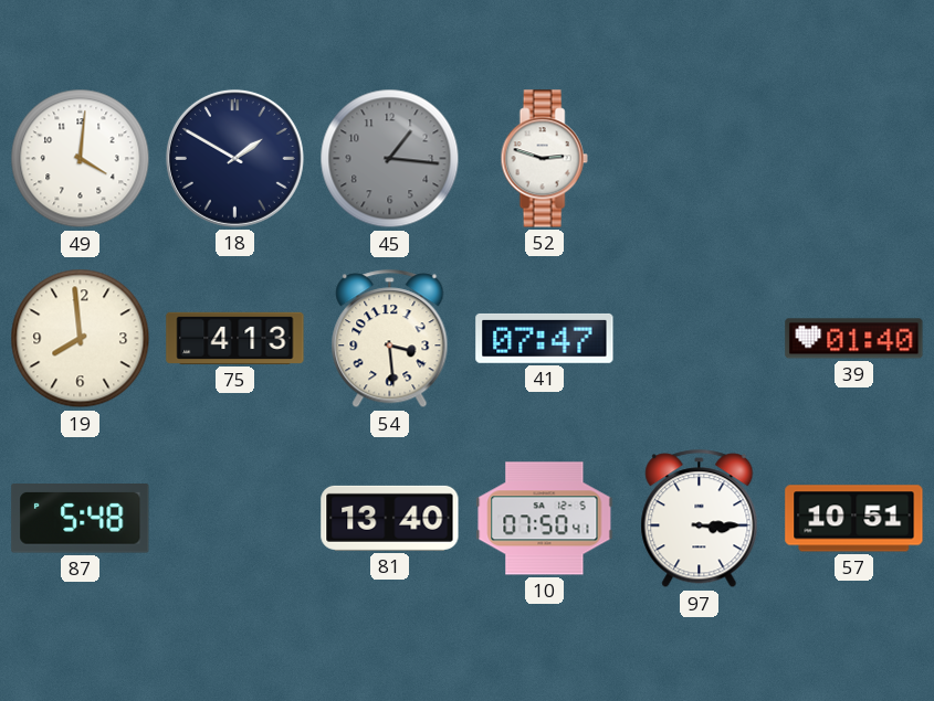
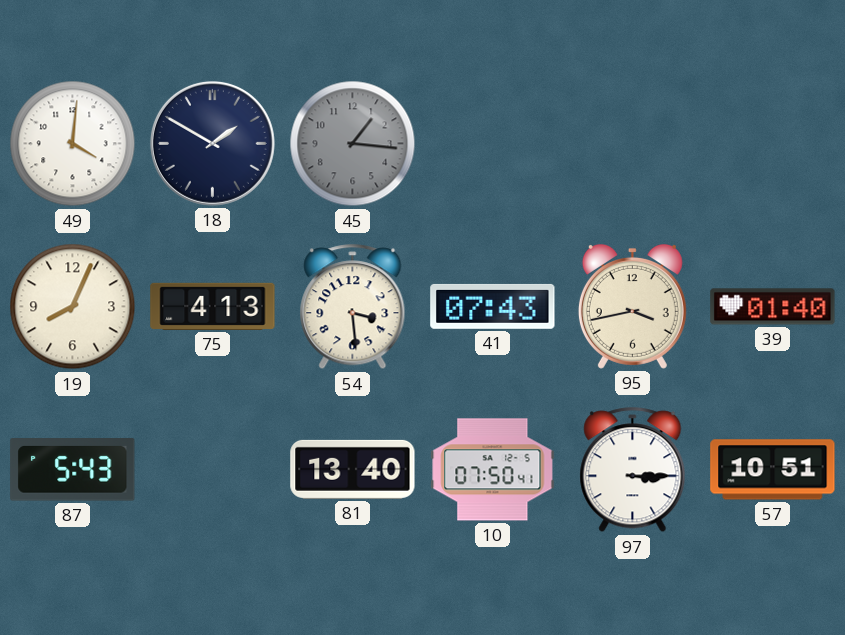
52: 2:48 -> none (544, 159)
19: 7:59 -> 8:04 (73, 307)
41: 07:47 -> 07:43 (493, 306)
95: none -> 3:43 (632, 307)
87: 5:48 -> 5:43 (73, 470)
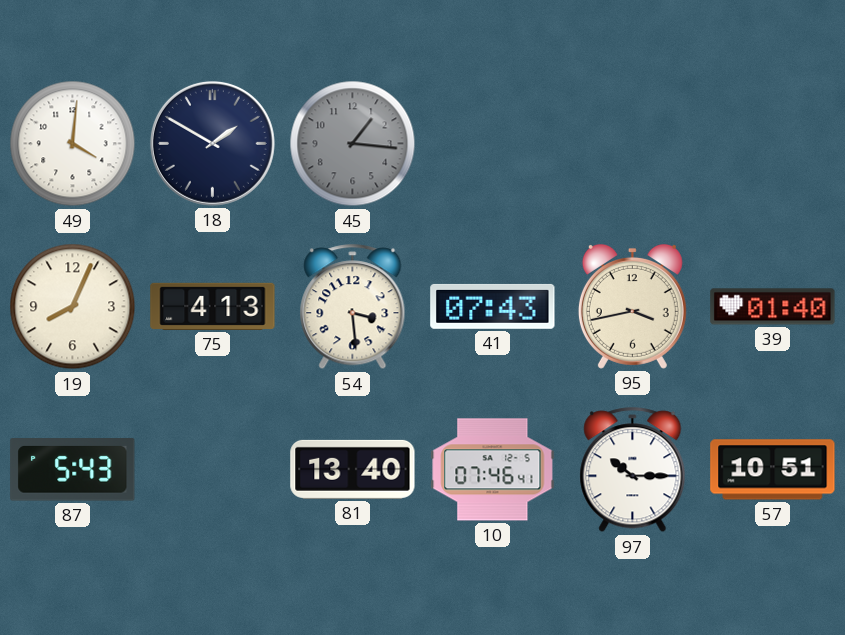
10: 07:50 -> 07:46 (493, 470)
97: 3:15 -> 10:15 (633, 470)
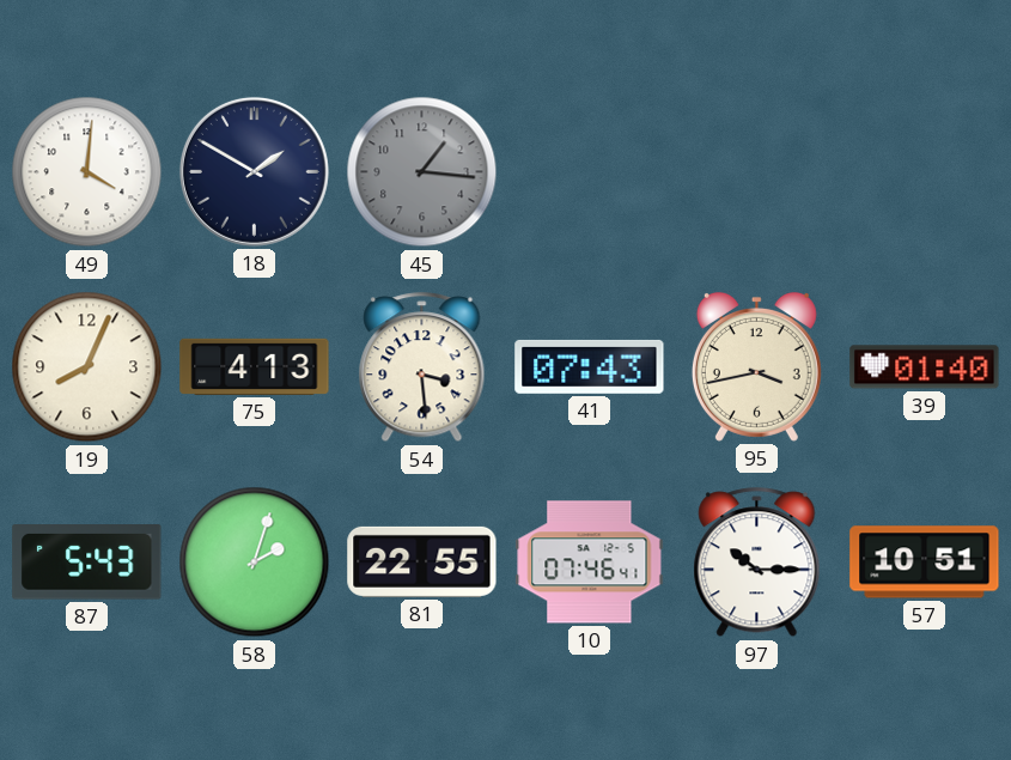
58: none -> 2:03 (255, 563)
81: 13:40 -> 22:55 (422, 561)
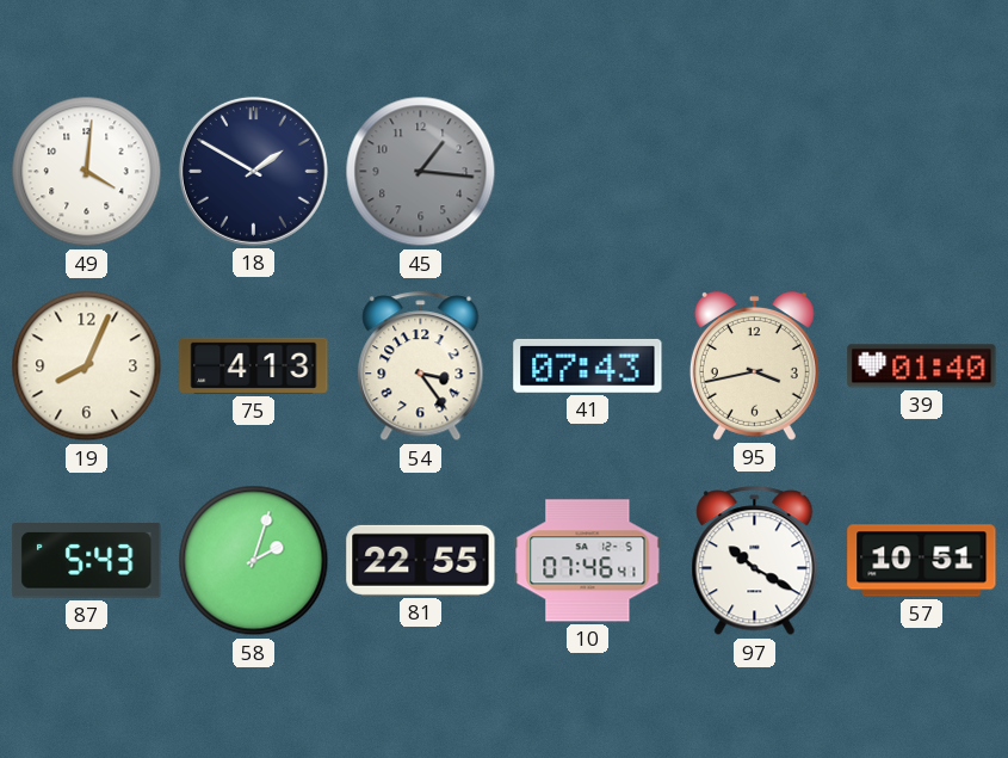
54: 3:29 -> 3:24 (421, 366)
97: 10:15 -> 10:20 (755, 561)
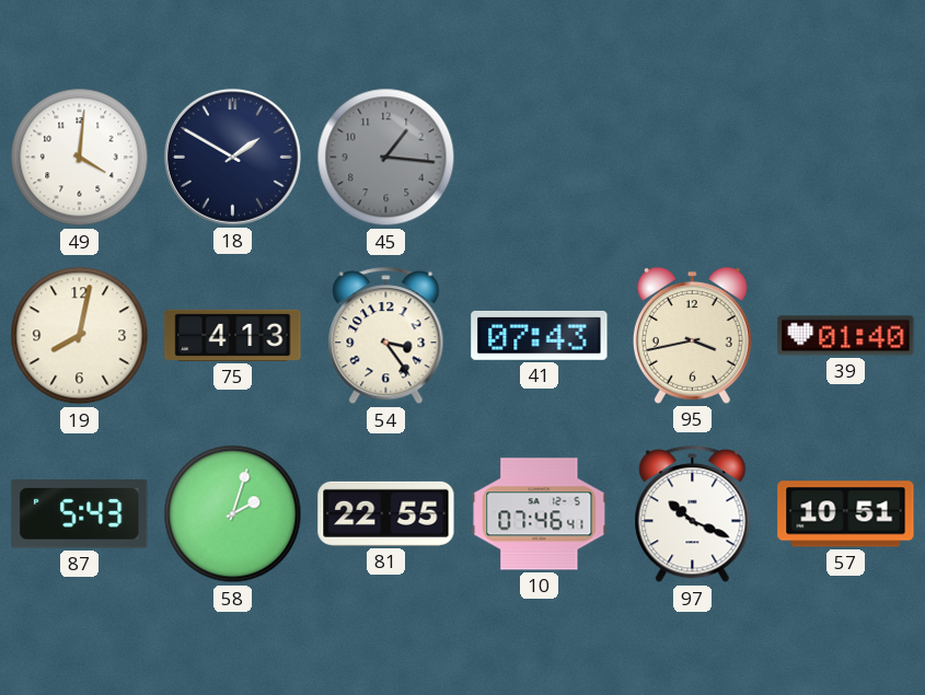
19: 8:04 -> 8:02 (80, 336)
97: 10:20 -> 10:19 (693, 514)
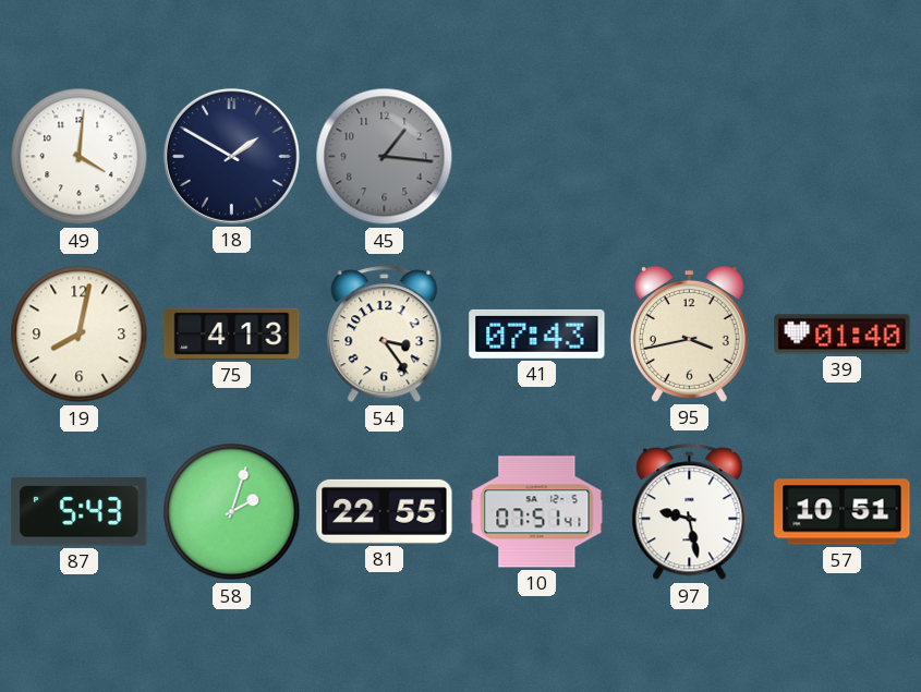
10: 07:46 -> 07:51 (537, 512)
97: 10:19 -> 9:28 (690, 512)
